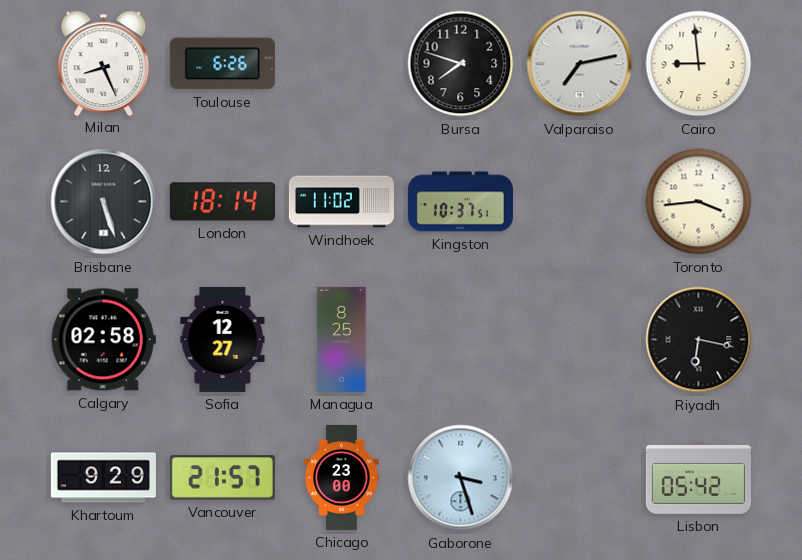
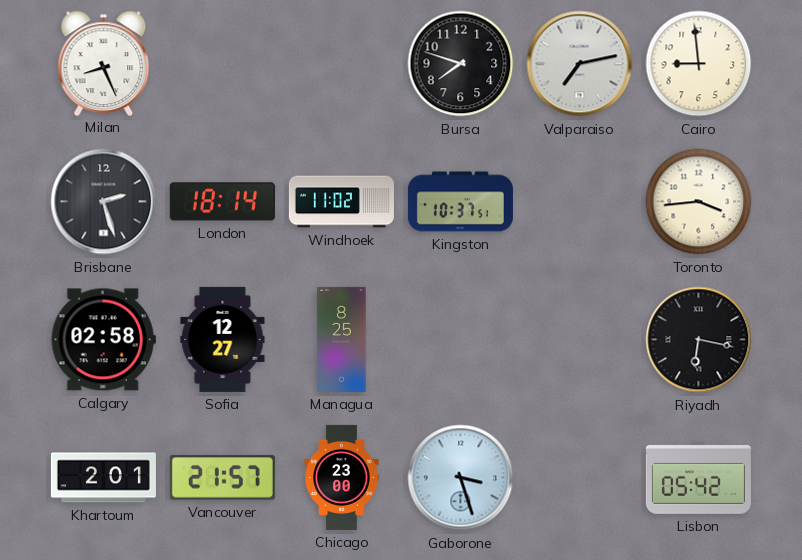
Toulouse: 6:26 -> none (222, 64)
Brisbane: 5:27 -> 2:27 (104, 202)
Khartoum: 9:29 -> 2:01 (103, 478)
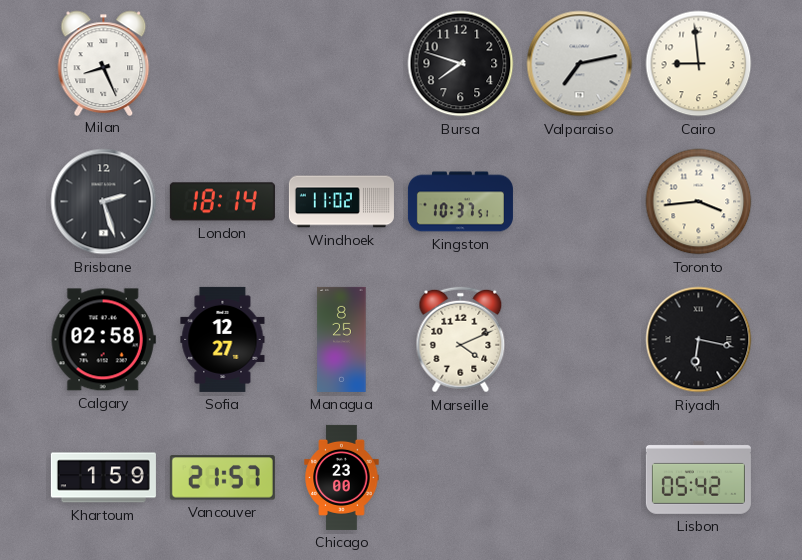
Marseille: none -> 4:11 (461, 340)
Khartoum: 2:01 -> 1:59 (103, 478)
Gaborone: 3:27 -> none (461, 478)
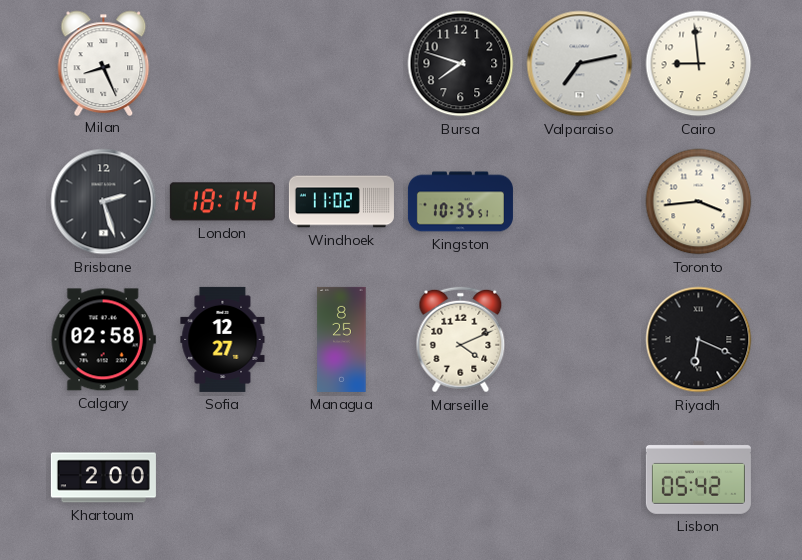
Kingston: 10:37 -> 10:35 (460, 202)
Riyadh: 6:17 -> 6:19 (699, 340)
Khartoum: 1:59 -> 2:00 (103, 478)
Vancouver: 21:57 -> none (222, 478)
Chicago: 23:00 -> none (342, 477)
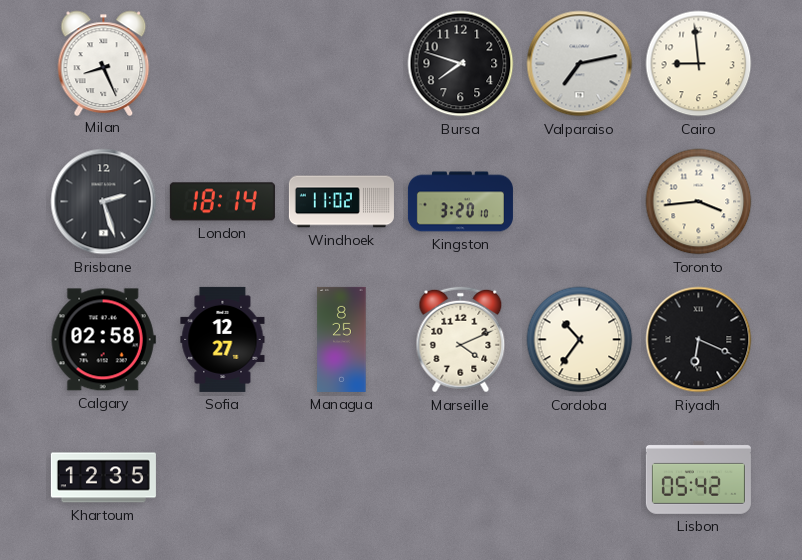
Kingston: 10:35 -> 3:20 (460, 202)
Cordoba: none -> 10:36 (580, 340)
Khartoum: 2:00 -> 12:35 (103, 478)
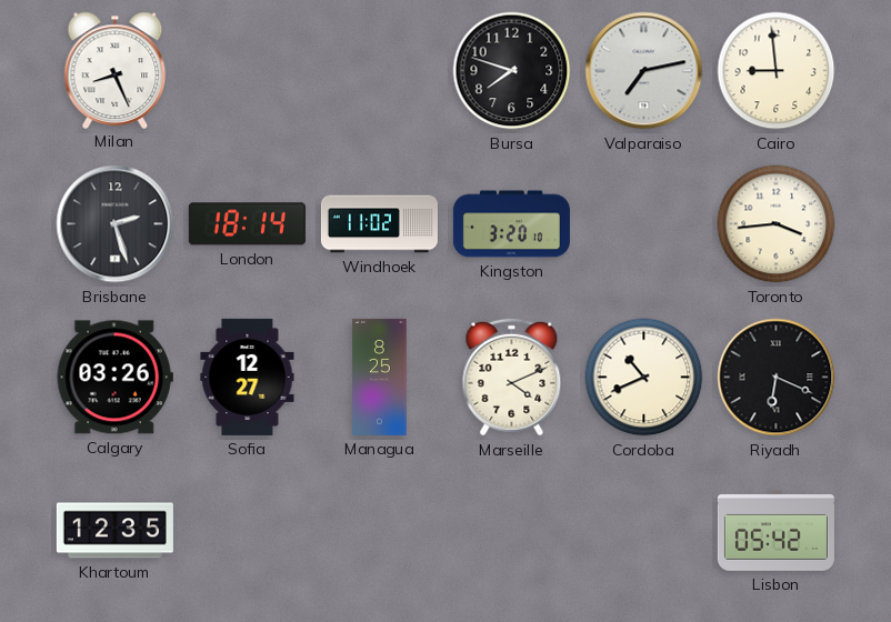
Calgary: 02:58 -> 03:26 (114, 378)
Cordoba: 10:36 -> 10:41 (644, 378)
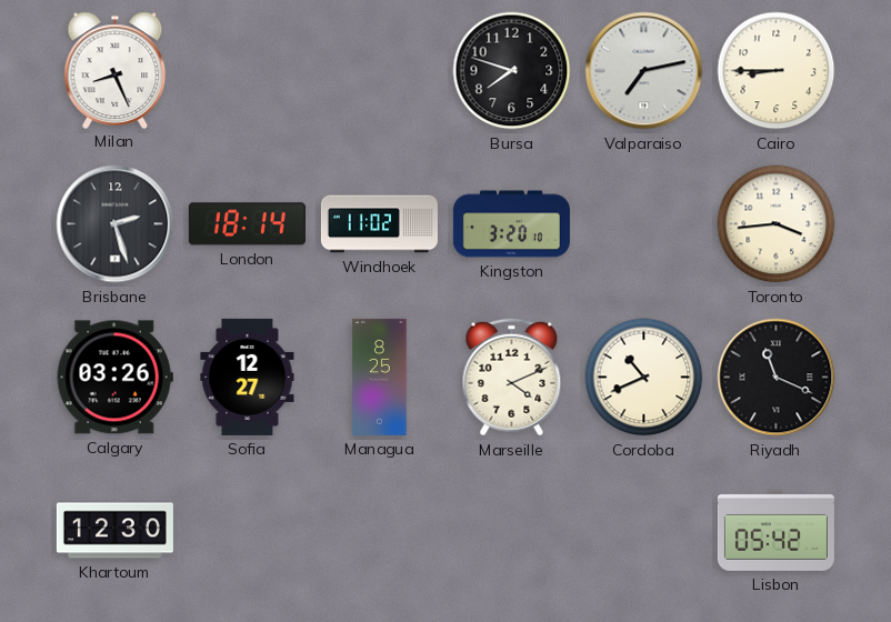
Cairo: 8:59 -> 8:45 (777, 71)
Riyadh: 6:19 -> 11:19 (777, 378)
Khartoum: 12:35 -> 12:30 (114, 531)
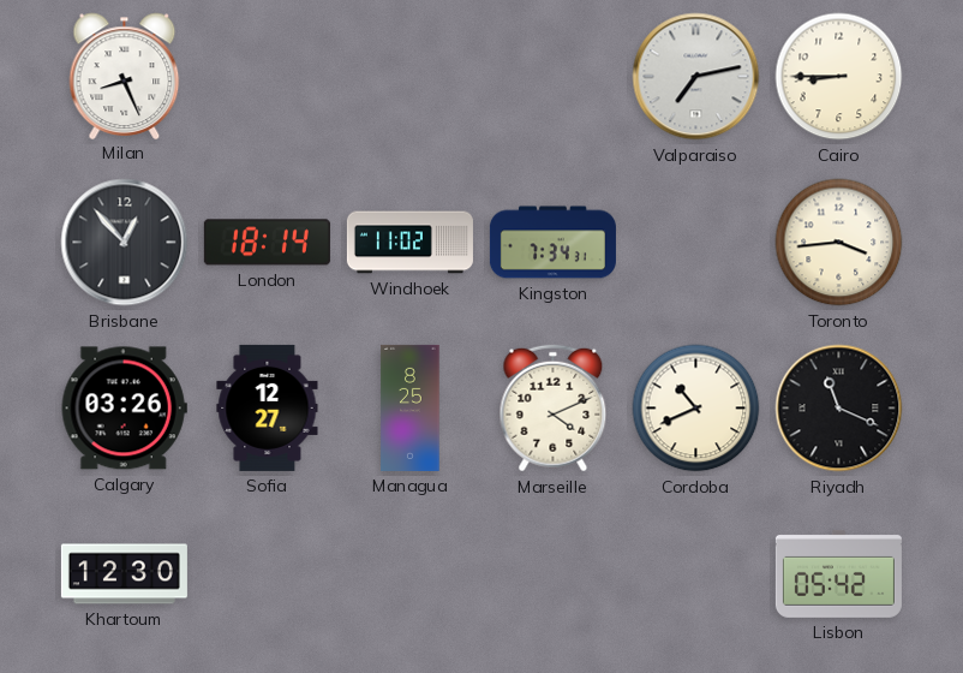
Bursa: 7:48 -> none (512, 71)
Brisbane: 2:27 -> 12:53 (125, 243)
Kingston: 3:20 -> 7:34 (552, 243)
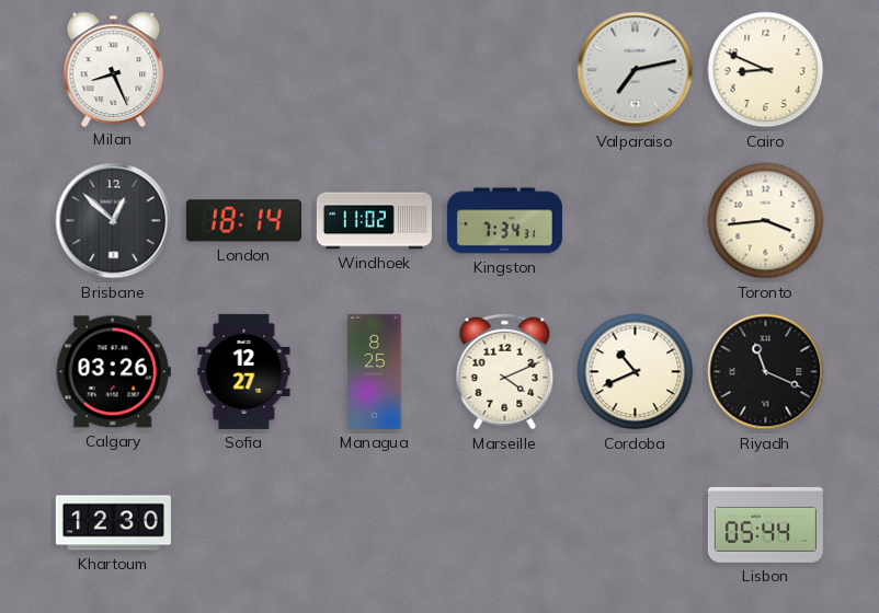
Cairo: 8:45 -> 8:49 (766, 70)
Brisbane: 12:53 -> 12:52 (114, 221)
Lisbon: 05:42 -> 05:44 (765, 522)
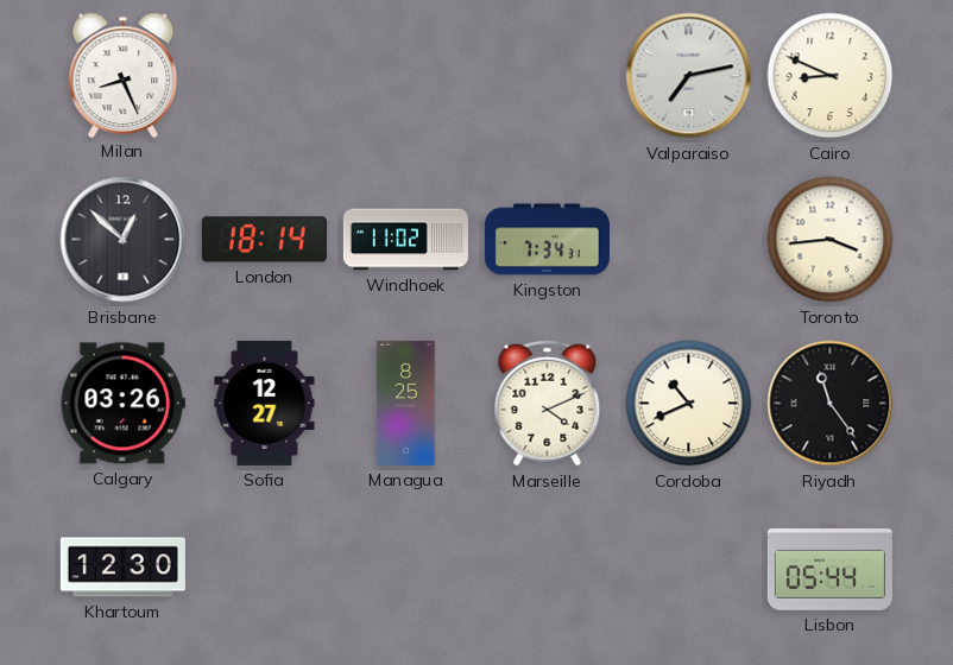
Riyadh: 11:19 -> 11:24 (831, 404)
